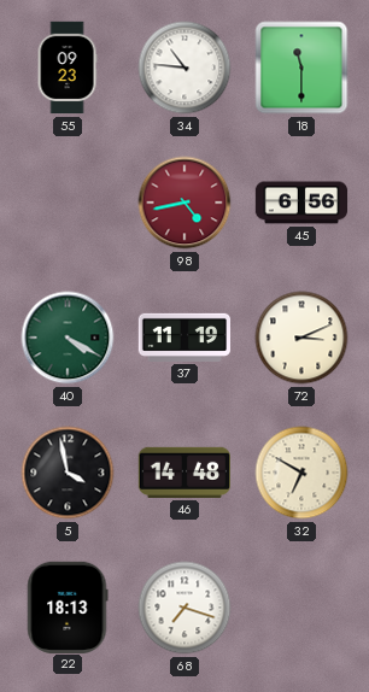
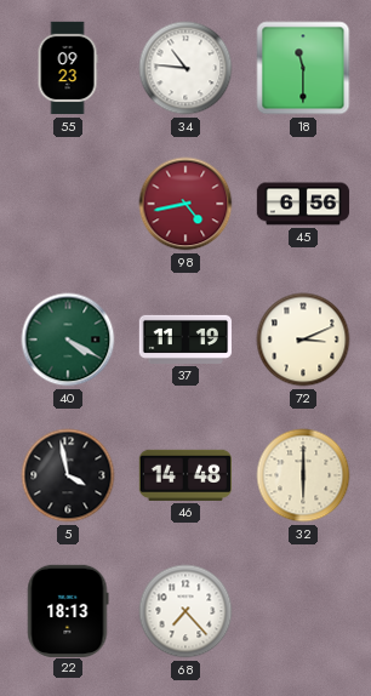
32: 6:50 -> 6:00 (303, 475)
68: 7:18 -> 7:23 (185, 611)
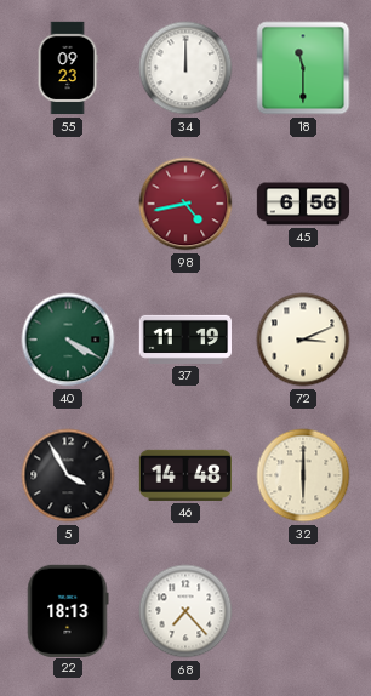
34: 10:46 -> 12:00 (185, 68)
5: 3:58 -> 3:55 (68, 475)
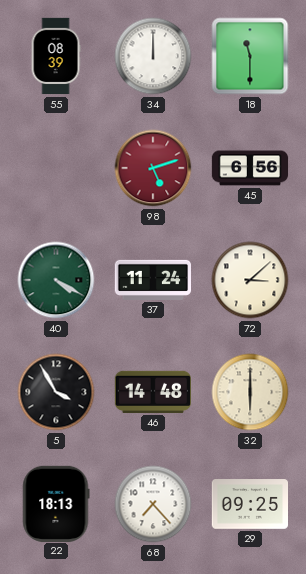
55: 09:23 -> 08:39 (56, 56)
98: 4:43 -> 5:12 (153, 168)
37: 11:19 -> 11:24 (152, 280)
72: 3:11 -> 3:08 (250, 280)
29: none -> 09:25 (249, 504)
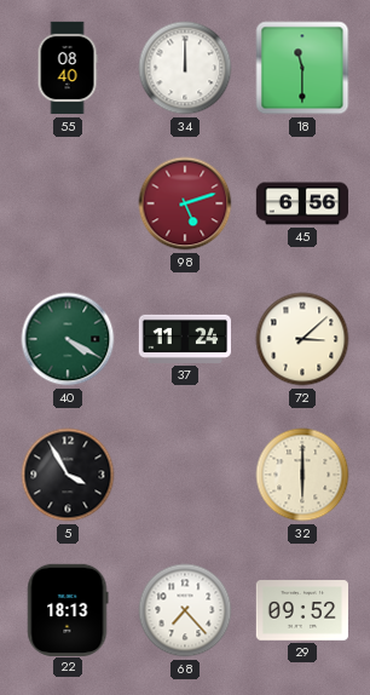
55: 08:39 -> 08:40 (68, 68)
46: 14:48 -> none (152, 392)
29: 09:25 -> 09:52 (301, 610)
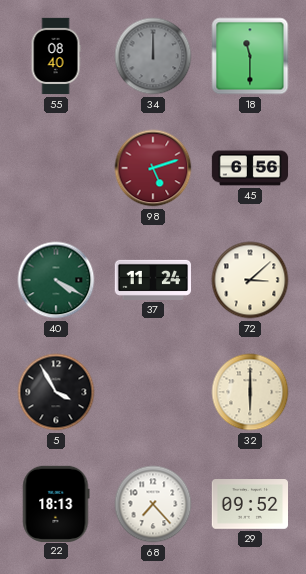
34 dial: white -> grey (153, 56)
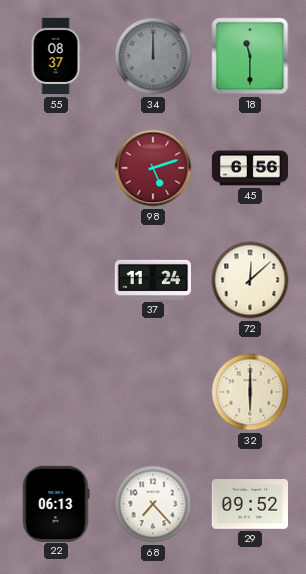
55: 08:40 -> 08:37 (56, 56)
40: 4:20 -> none (56, 280)
72: 3:08 -> 12:08 (250, 280)
5: 3:55 -> none (56, 392)
22: 18:13 -> 06:13 (56, 503)
